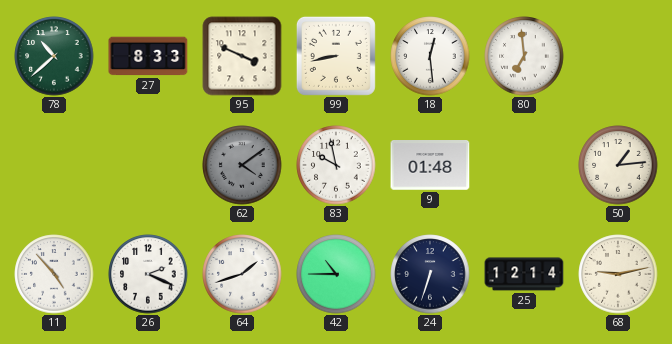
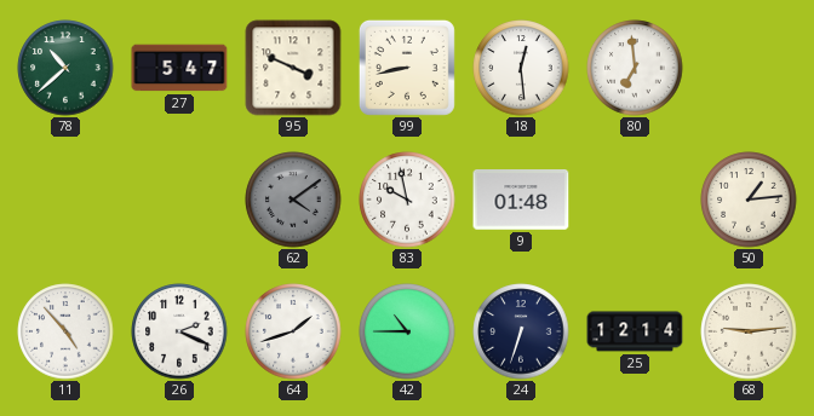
27: 8:33 -> 5:47 (179, 68)
68: 9:13 -> 9:14 (749, 331)
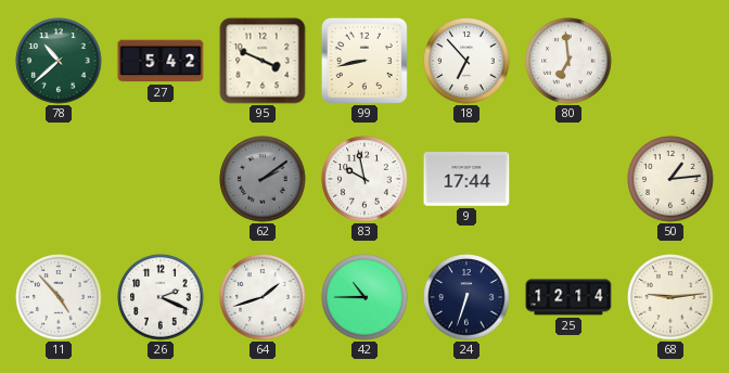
27: 5:47 -> 5:42 (161, 61)
18: 12:29 -> 6:53 (466, 61)
62: 4:09 -> 2:09 (263, 179)
9: 01:48 -> 17:44 (466, 179)
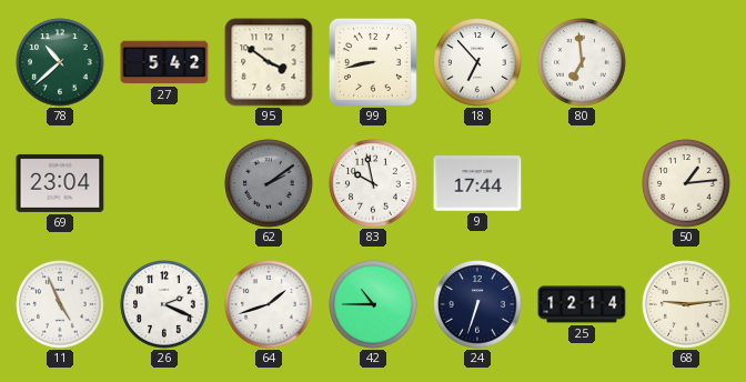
95: 3:49 -> 3:51 (269, 62)
69: none -> 23:04 (60, 183)
11: 4:53 -> 4:56 (60, 304)
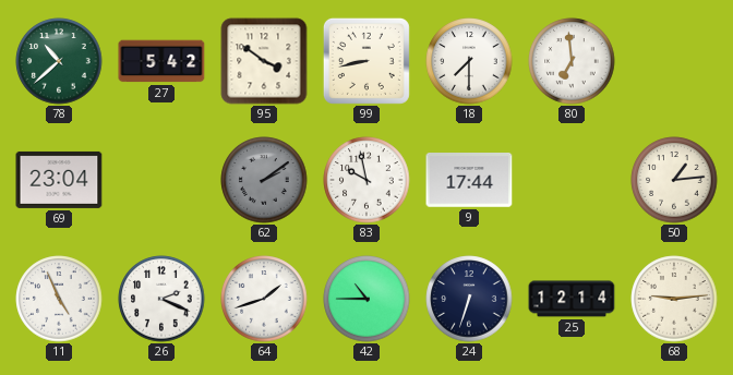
18: 6:53 -> 7:30 (469, 61)
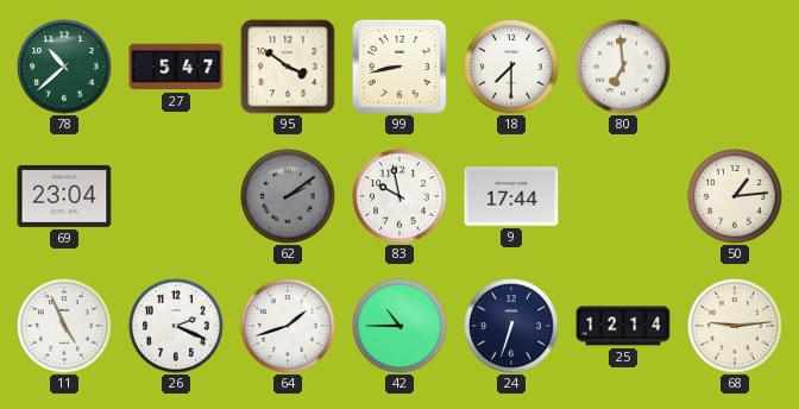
27: 5:42 -> 5:47 (176, 67)
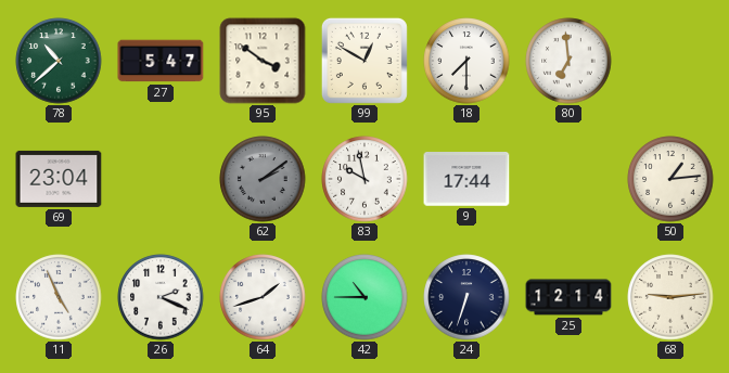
99: 8:43 -> 12:50 (364, 61)
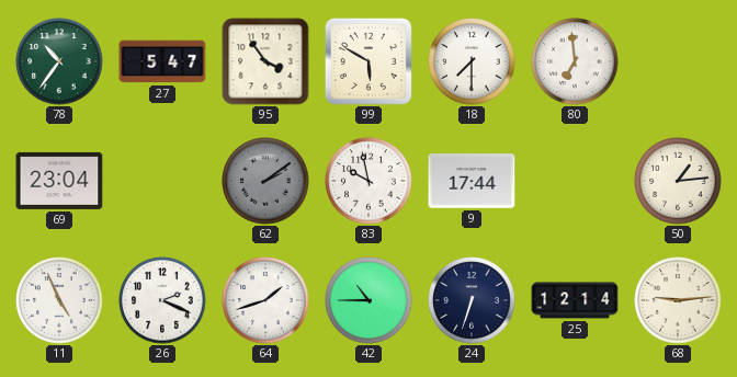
78: 10:38 -> 10:36 (59, 61)
95: 3:51 -> 3:54 (265, 61)
99: 12:50 -> 5:50 (368, 61)
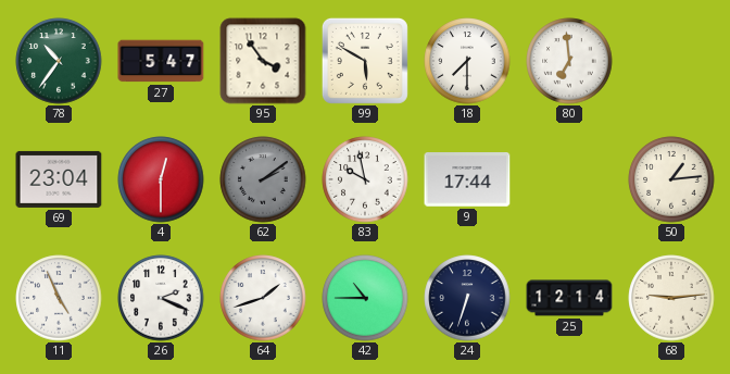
4: none -> 12:30 (161, 179)
